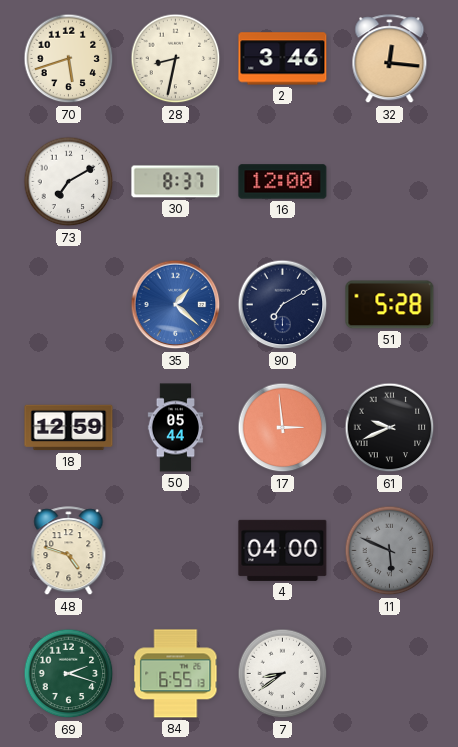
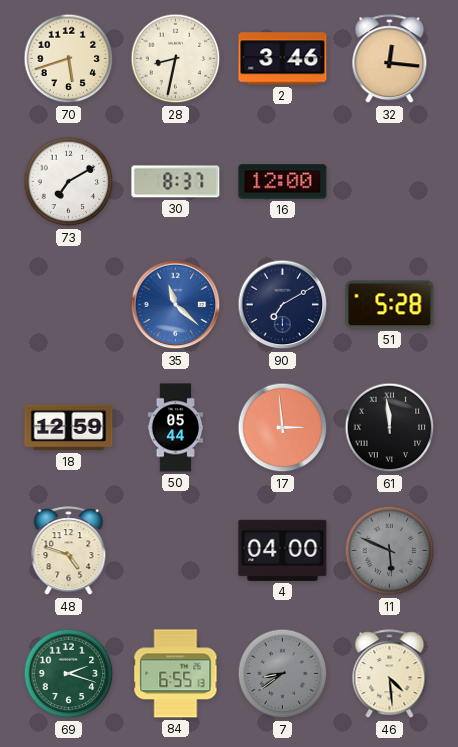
35: 1:22 -> 11:22 (176, 305)
61: 9:41 -> 11:59 (390, 428)
7 dial: white -> grey (283, 674)
46: none -> 4:29 (390, 674)
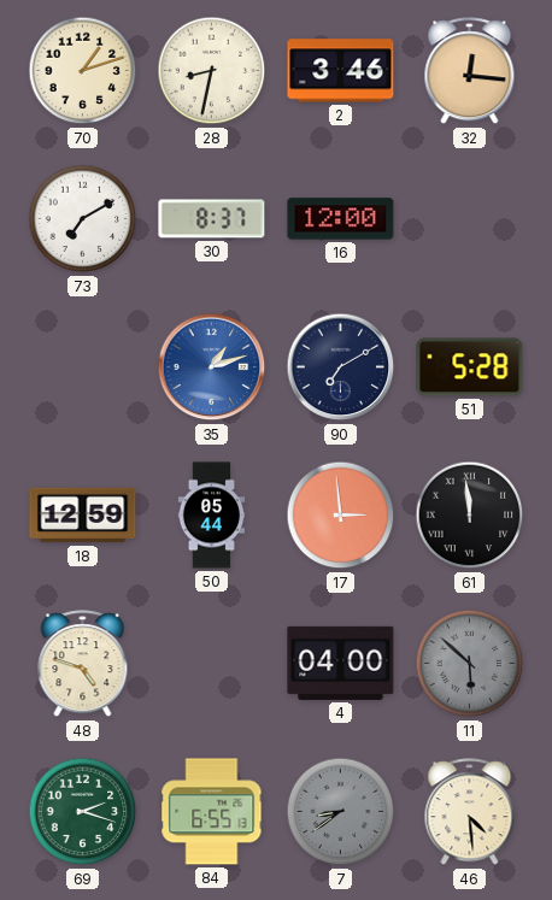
70: 5:42 -> 1:12 (83, 71)
35: 11:22 -> 1:12 (212, 367)
11: 5:49 -> 5:52 (470, 664)
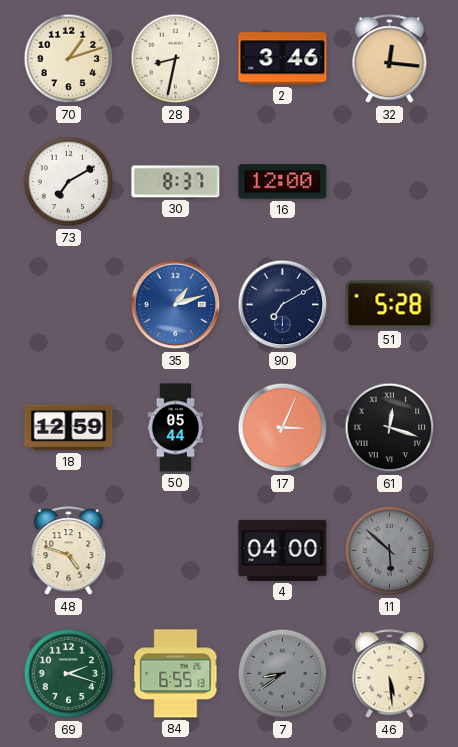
17: 2:59 -> 3:04 (283, 428)
61: 11:59 -> 12:18 (390, 428)
46: 4:29 -> 5:29 (390, 674)
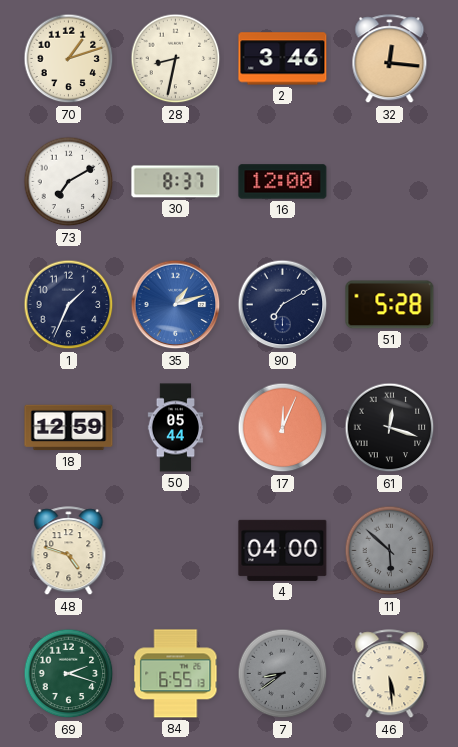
1: none -> 1:34 (69, 305)
17: 3:04 -> 12:04 (283, 428)
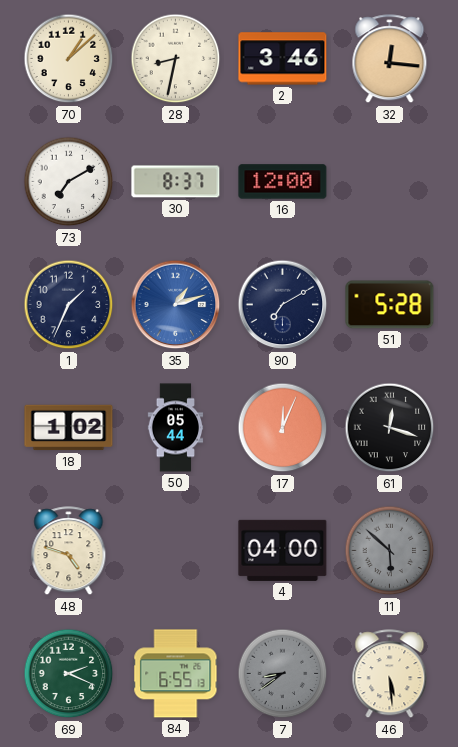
70: 1:12 -> 1:08 (69, 59)
18: 12:59 -> 1:02 (69, 428)
69: 2:18 -> 2:19 (69, 674)
